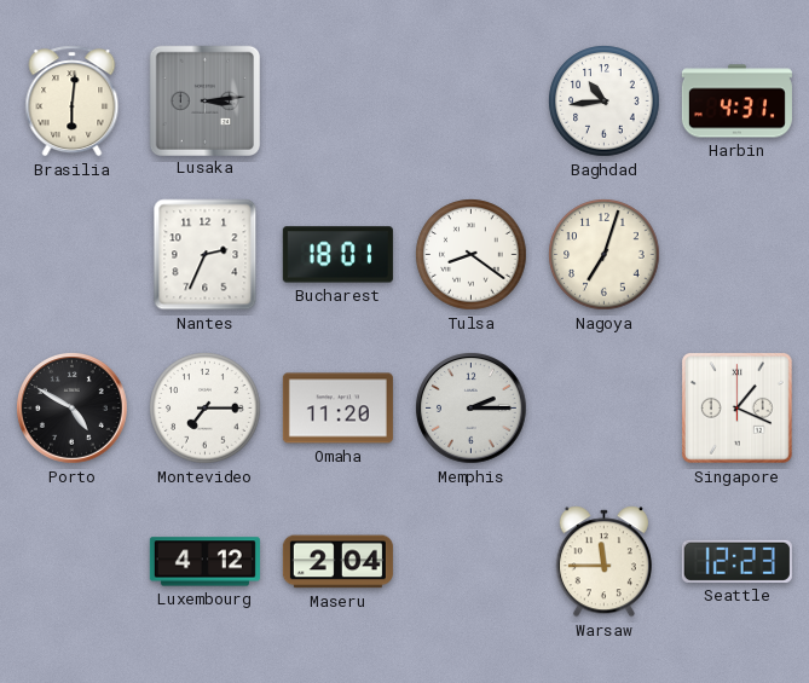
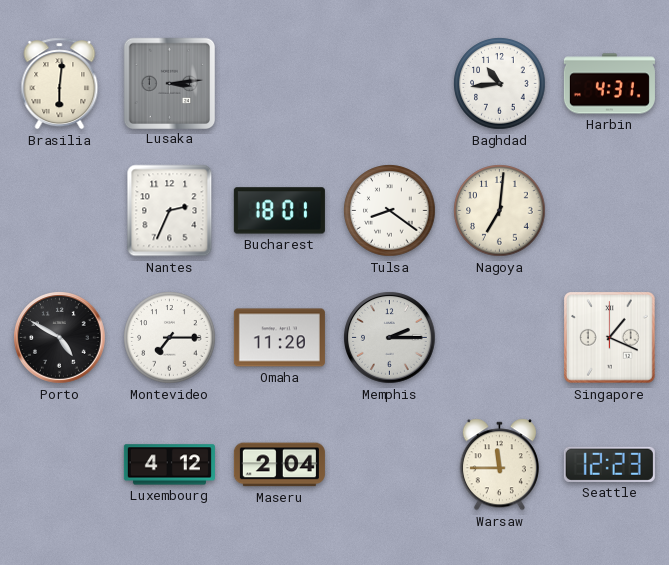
Nagoya: 7:03 -> 7:01 (500, 211)
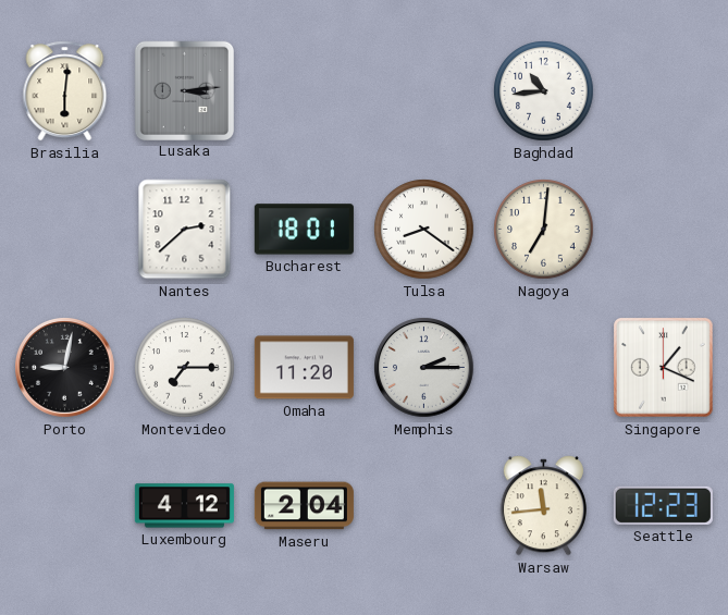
Harbin: 4:31 -> none (609, 84)
Nantes: 2:34 -> 2:38 (185, 230)
Porto: 4:50 -> 9:02 (65, 368)
Warsaw: 11:45 -> 11:44 (543, 506)
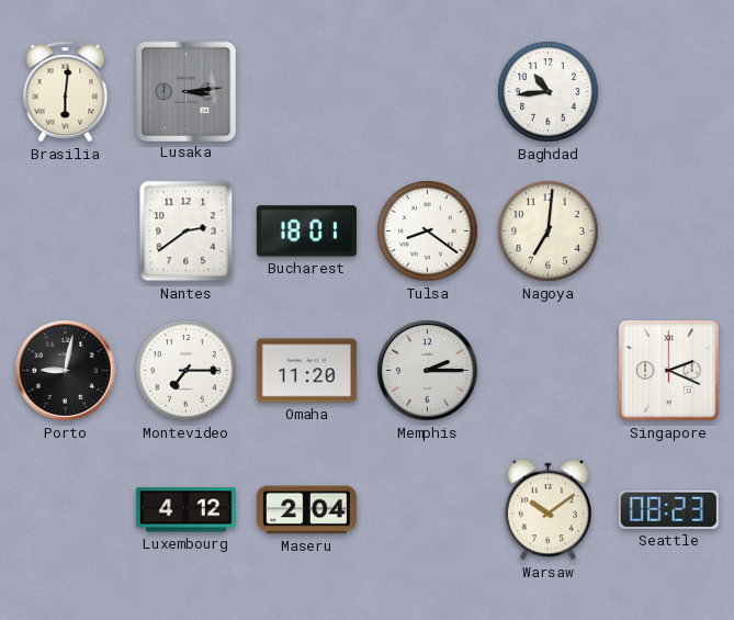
Nantes: 2:38 -> 2:39 (187, 232)
Singapore: 1:19 -> 2:19 (669, 371)
Warsaw: 11:44 -> 10:09 (547, 510)
Seattle: 12:23 -> 08:23 (668, 509)
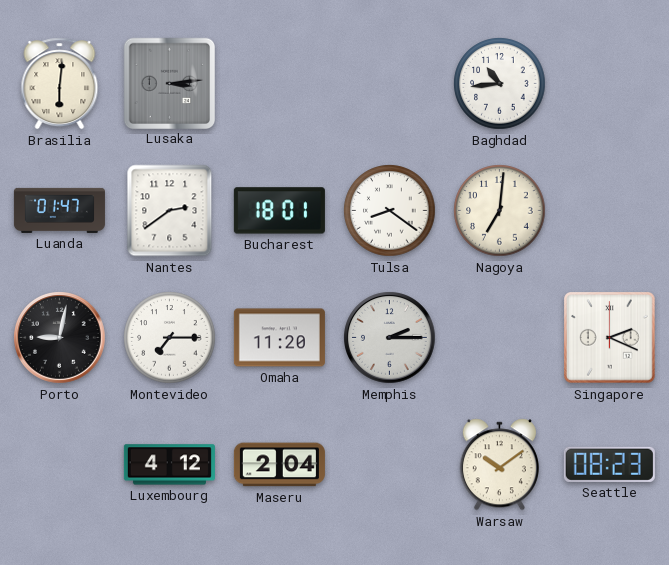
Luanda: none -> 01:47 (59, 210)
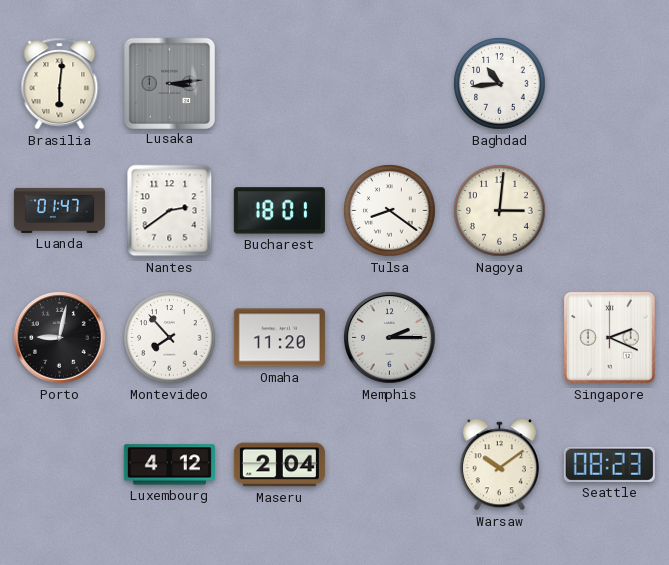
Nagoya: 7:01 -> 3:01 (500, 211)
Montevideo: 7:15 -> 7:53 (170, 338)
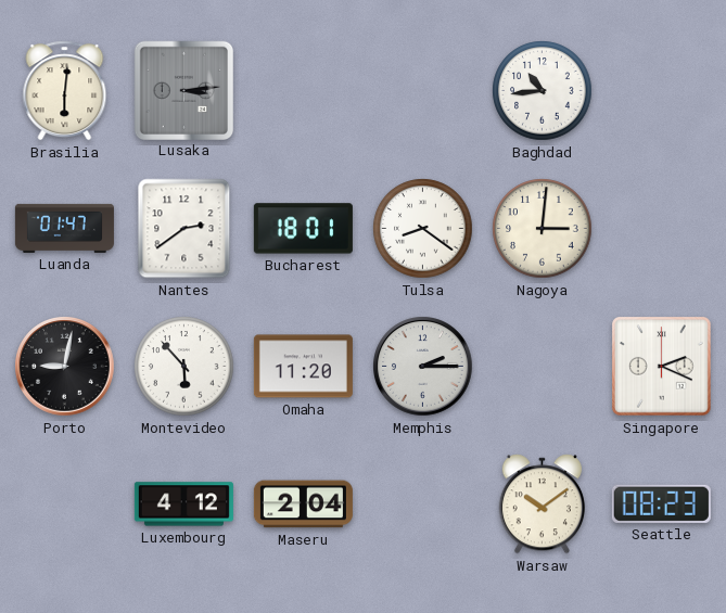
Montevideo: 7:53 -> 5:53 (184, 367)
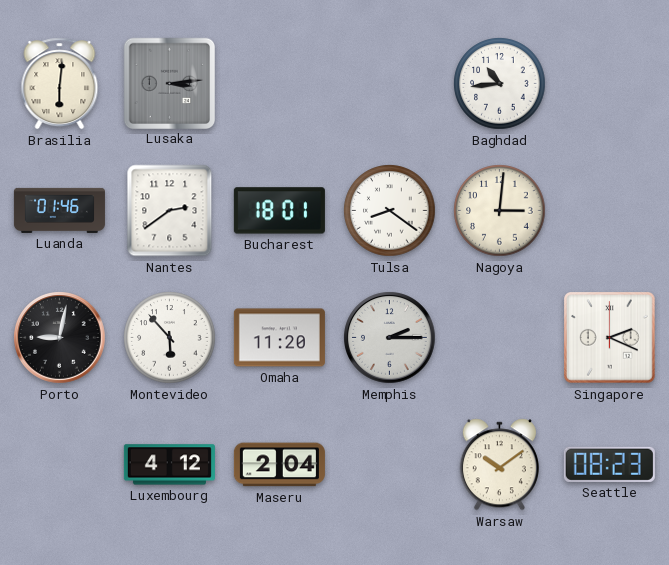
Luanda: 01:47 -> 01:46 (59, 210)
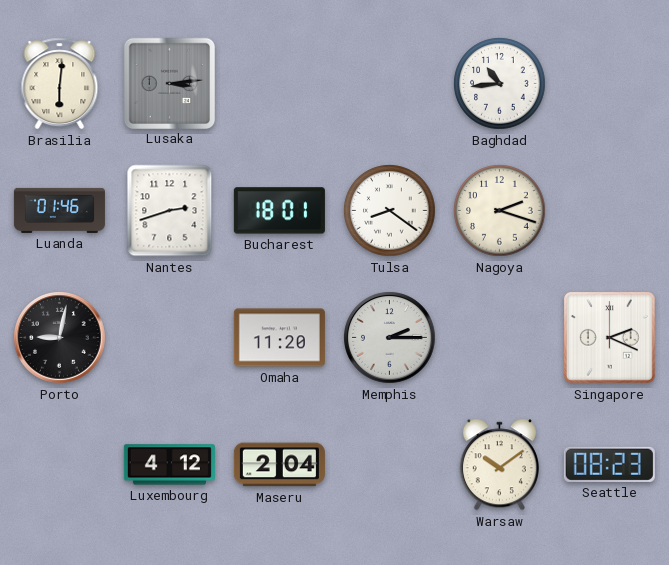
Nantes: 2:39 -> 2:42 (170, 211)
Nagoya: 3:01 -> 2:18 (500, 211)
Montevideo: 5:53 -> none (170, 338)
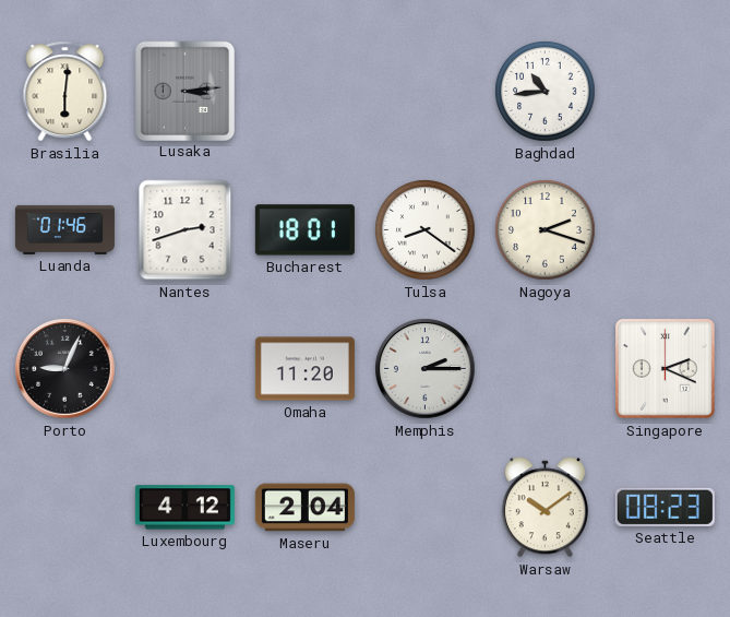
Porto: 9:02 -> 9:04 (65, 369)
